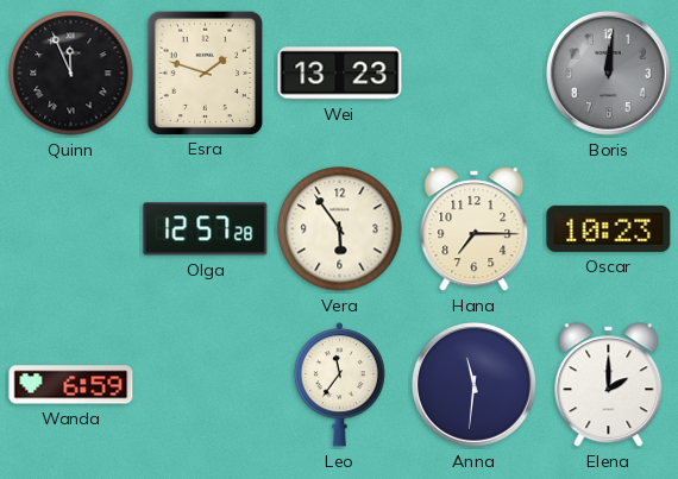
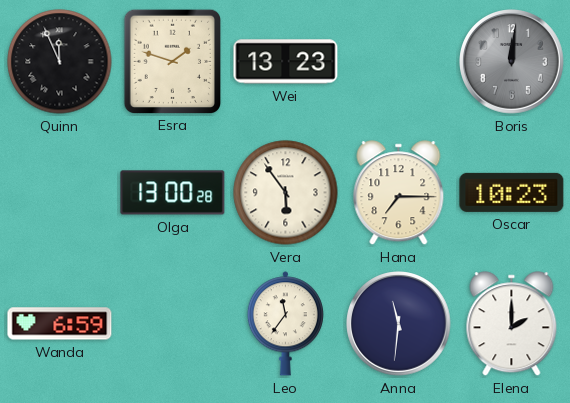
Olga: 12:57 -> 13:00 (173, 193)
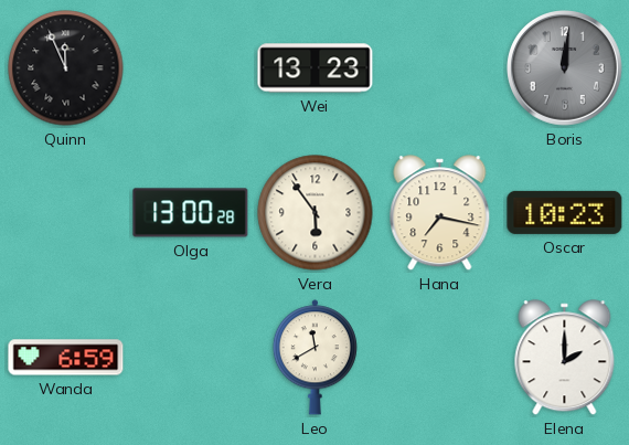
Esra: 1:48 -> none (172, 61)
Hana: 7:15 -> 7:17 (440, 213)
Leo: 11:36 -> 11:40 (314, 358)
Anna: 11:31 -> none (399, 324)
